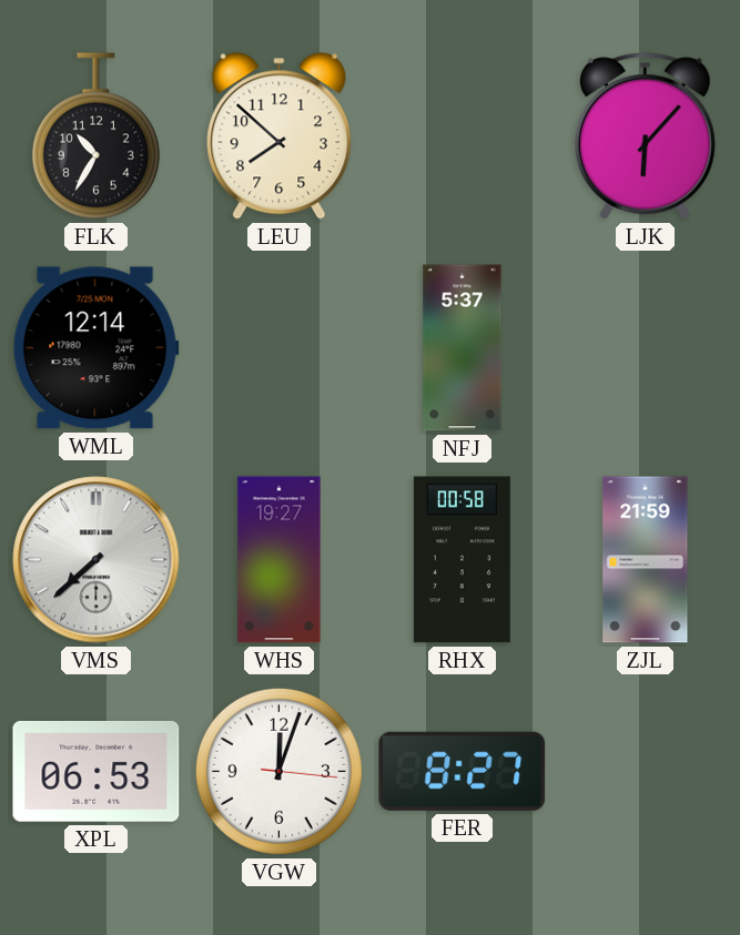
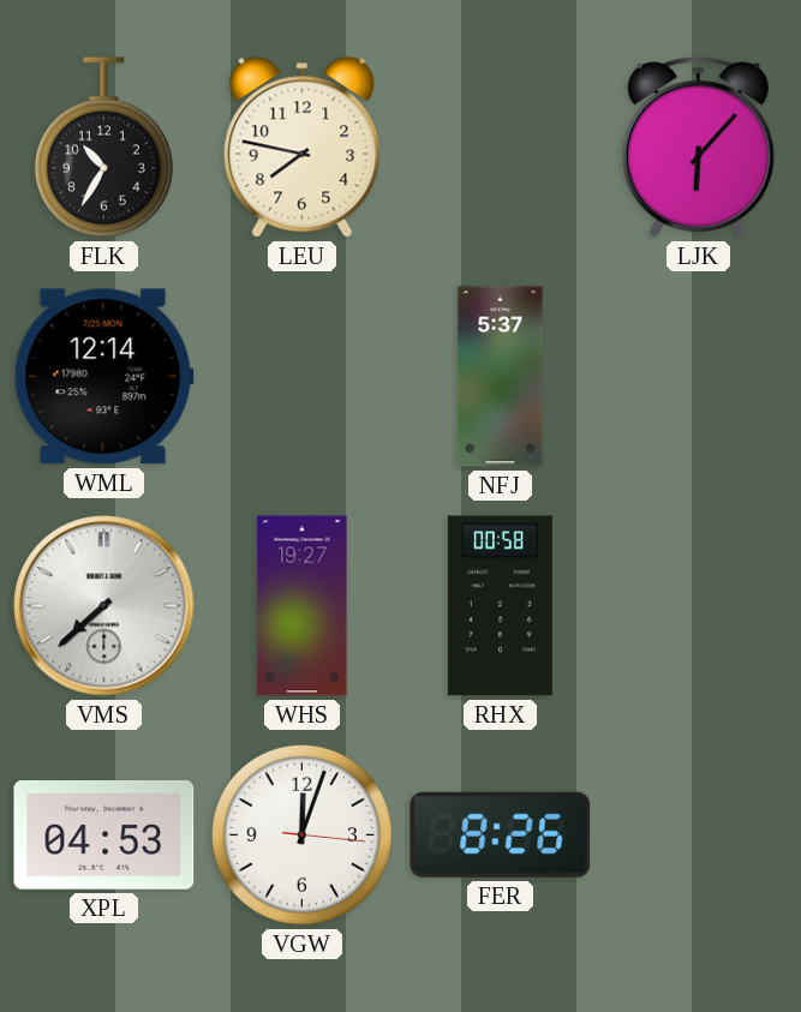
LEU: 7:52 -> 7:47 (303, 148)
ZJL: 21:59 -> none (646, 560)
XPL: 06:53 -> 04:53 (104, 834)
FER: 8:27 -> 8:26 (501, 834)
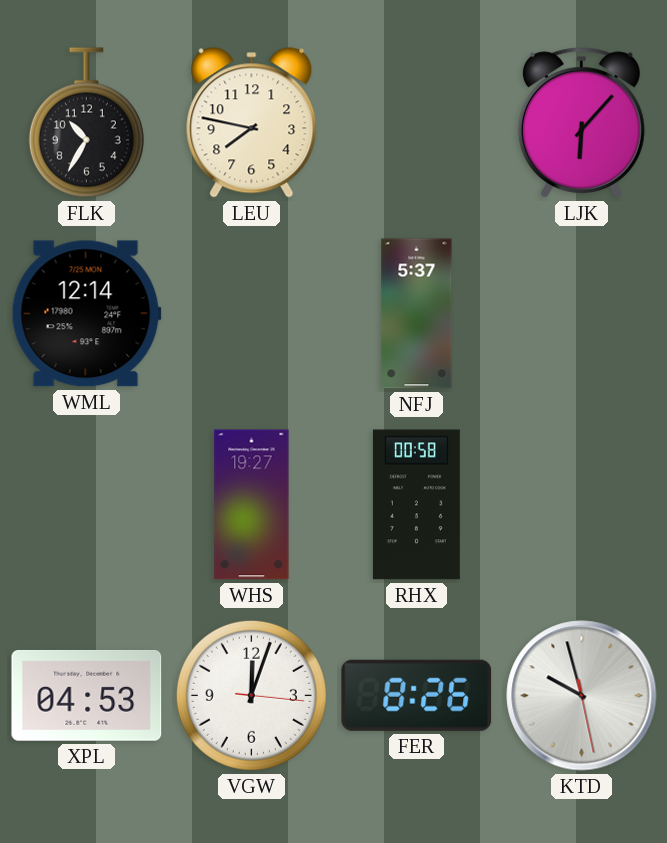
VMS: 7:38 -> none (104, 606)
KTD: none -> 9:57 (582, 696)
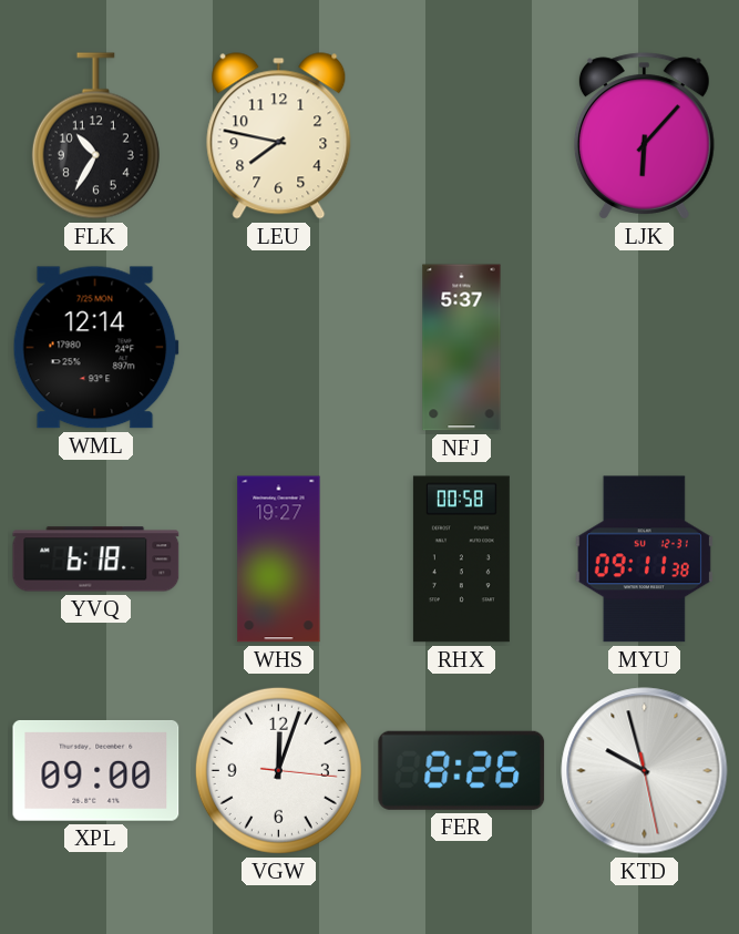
YVQ: none -> 6:18 (96, 560)
MYU: none -> 09:11 (644, 560)
XPL: 04:53 -> 09:00 (96, 770)
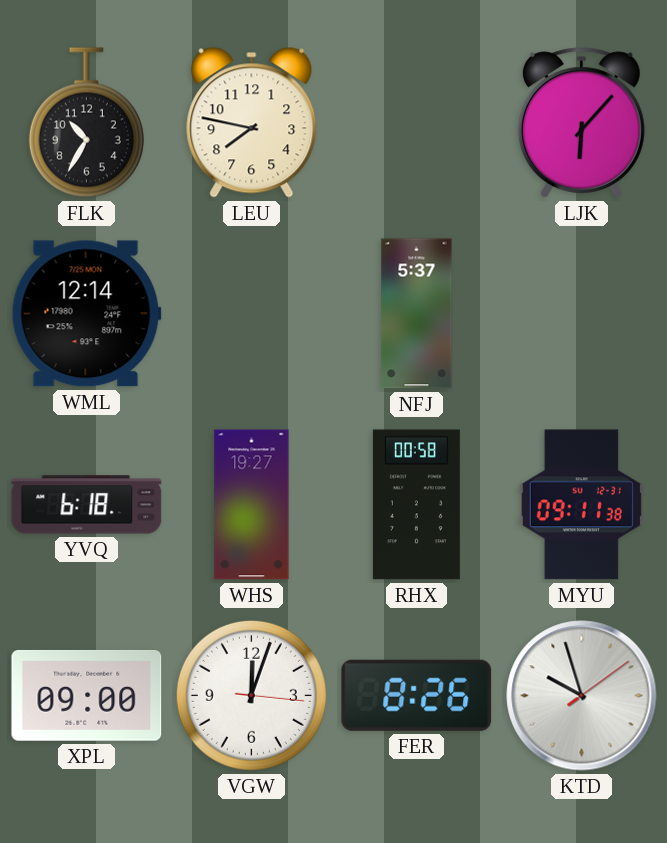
KTD: 9:57:28 -> 9:57:09 (582, 696)
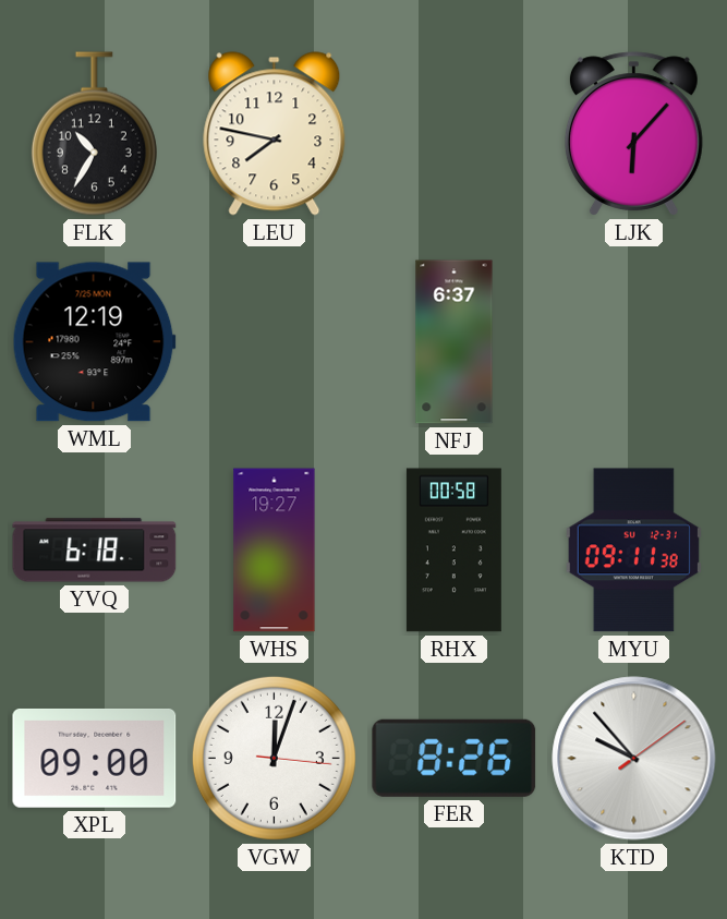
WML: 12:14 -> 12:19 (94, 342)
NFJ: 5:37 -> 6:37 (455, 342)
KTD: 9:57 -> 9:53 (634, 759)
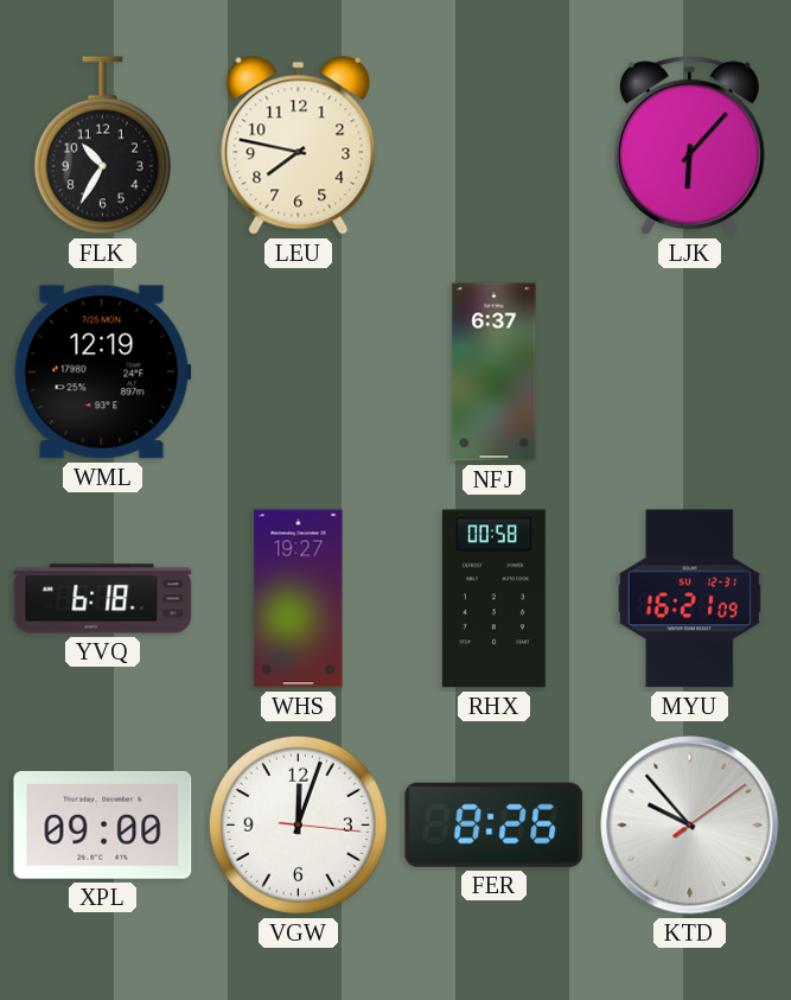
MYU: 09:11 -> 16:21 (689, 599)
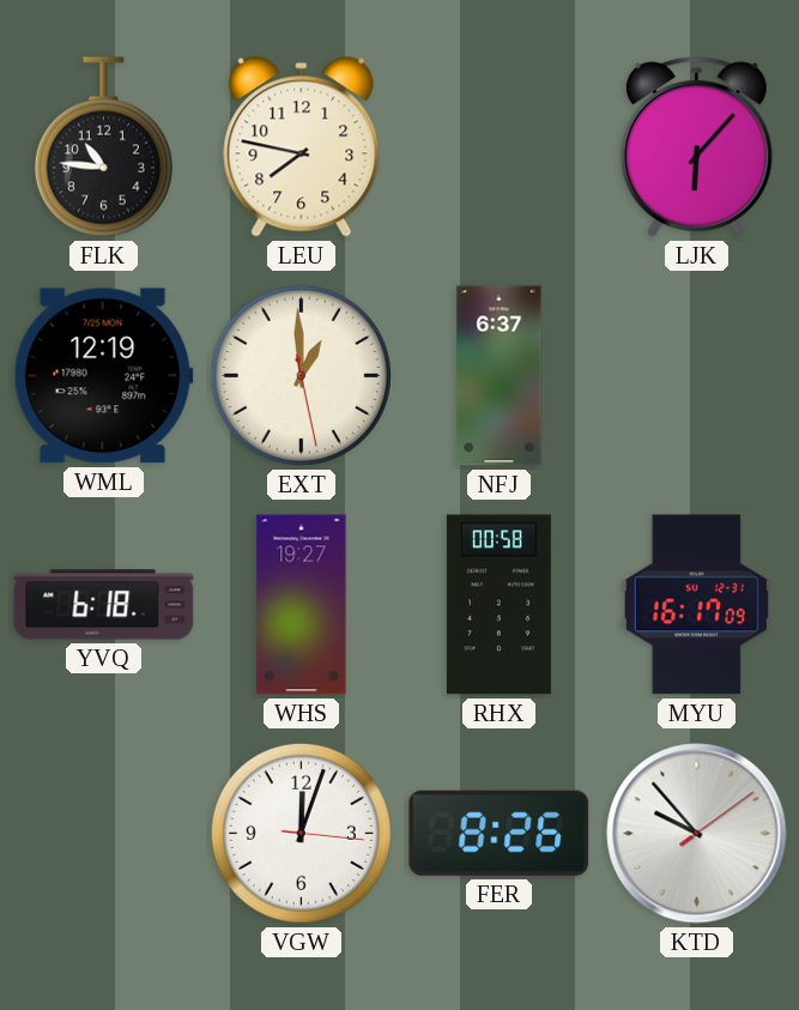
FLK: 10:35 -> 10:46 (103, 147)
EXT: none -> 12:59 (301, 375)
MYU: 16:21 -> 16:17 (696, 605)
XPL: 09:00 -> none (103, 824)
